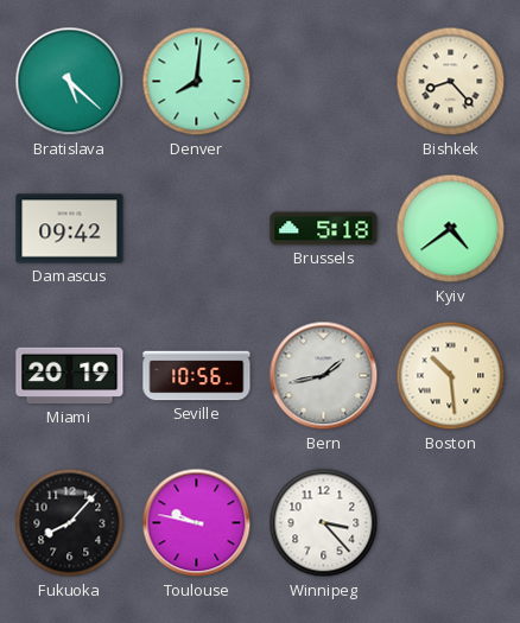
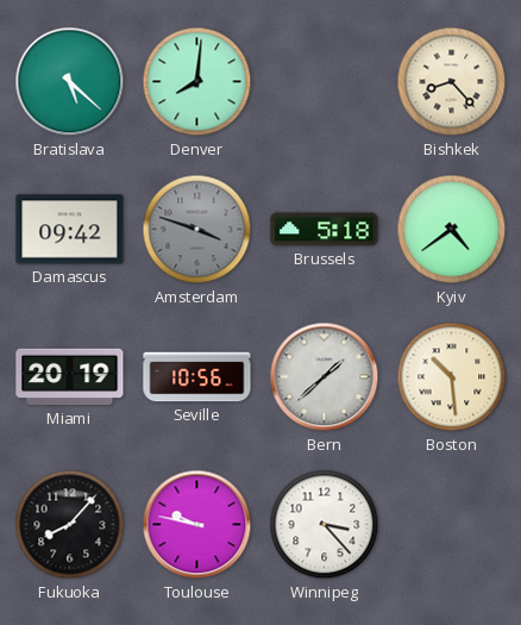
Amsterdam: none -> 3:48 (197, 230)
Bern: 1:43 -> 1:38 (325, 377)
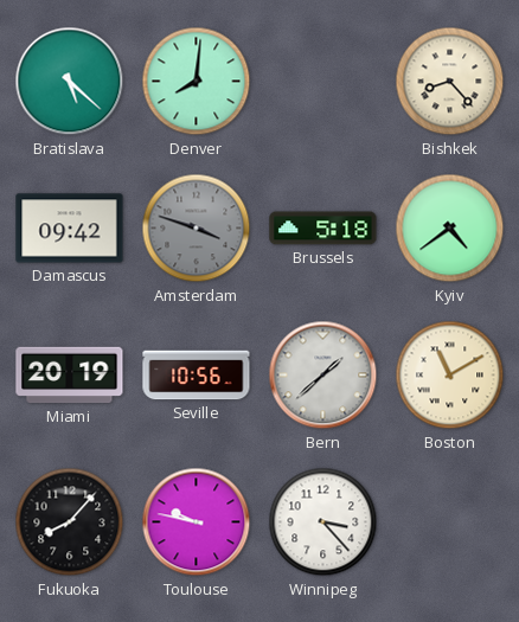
Boston: 10:29 -> 11:10 (450, 376)
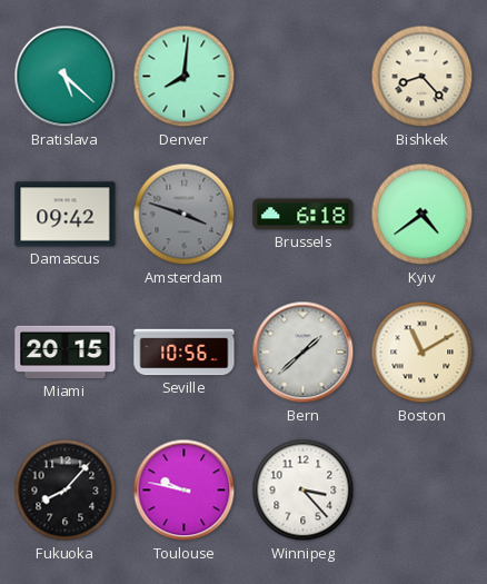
Brussels: 5:18 -> 6:18 (304, 215)
Miami: 20:19 -> 20:15 (66, 353)
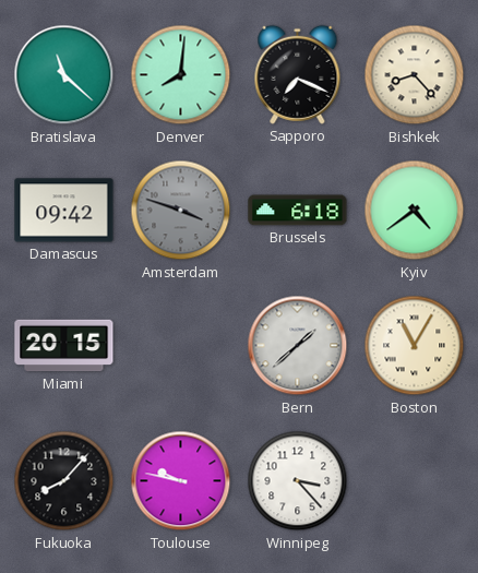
Bratislava: 5:22 -> 11:22 (64, 75)
Sapporo: none -> 7:19 (298, 74)
Seville: 10:56 -> none (185, 353)
Boston: 11:10 -> 11:05 (415, 346)
